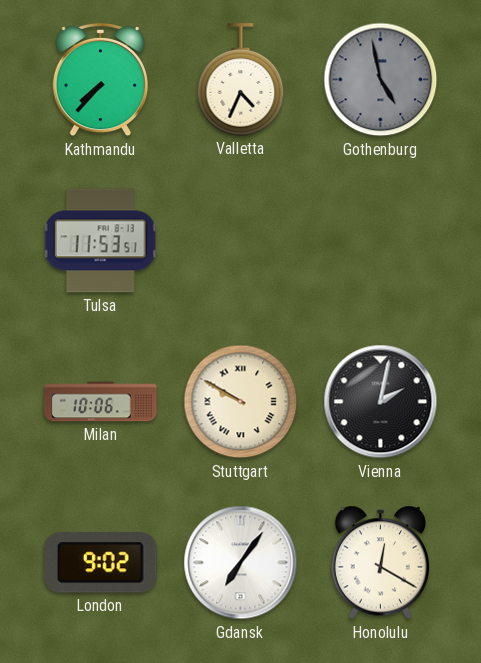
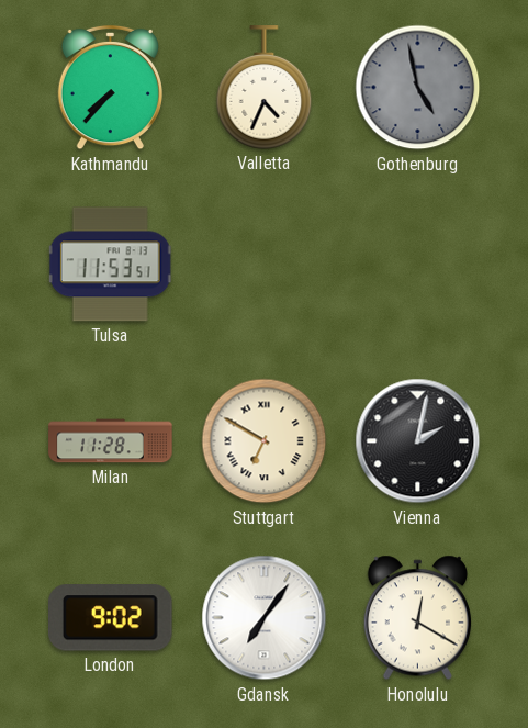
Milan: 10:06 -> 11:28 (111, 441)
Stuttgart: 9:50 -> 6:50 (265, 441)
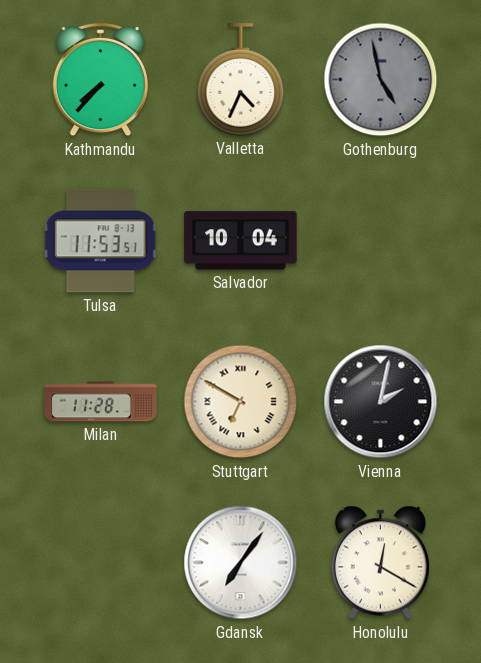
Salvador: none -> 10:04 (241, 241)
London: 9:02 -> none (111, 618)
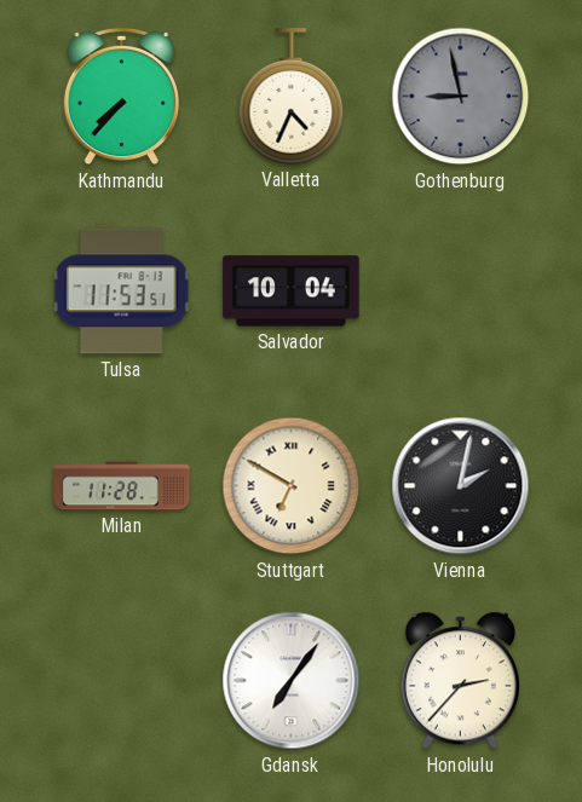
Gothenburg: 4:58 -> 8:58 (461, 97)
Honolulu: 12:20 -> 2:37 (460, 681)
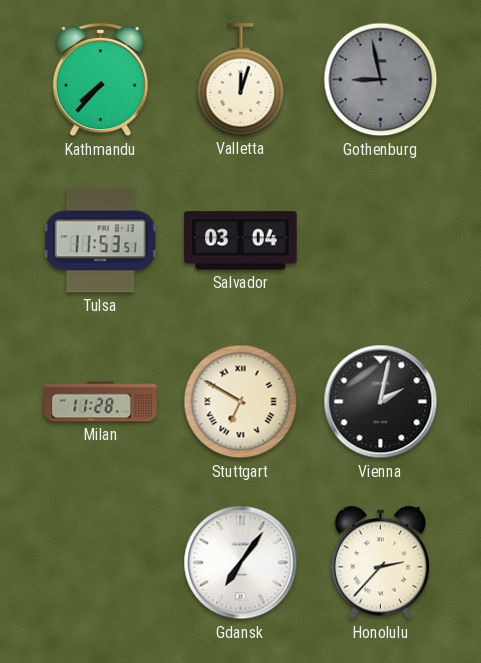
Valletta: 4:34 -> 12:03 (241, 80)
Salvador: 10:04 -> 03:04 (241, 241)
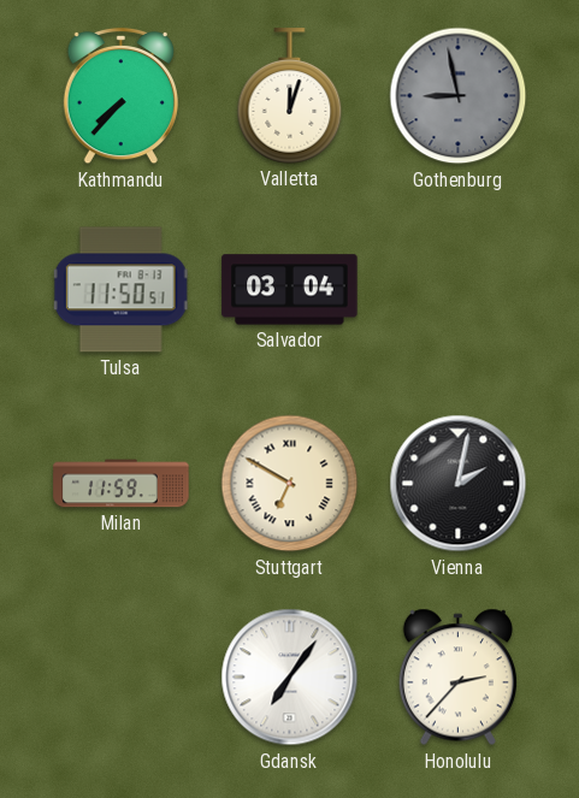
Tulsa: 11:53 -> 11:50 (122, 290)
Milan: 11:28 -> 11:59 (122, 484)
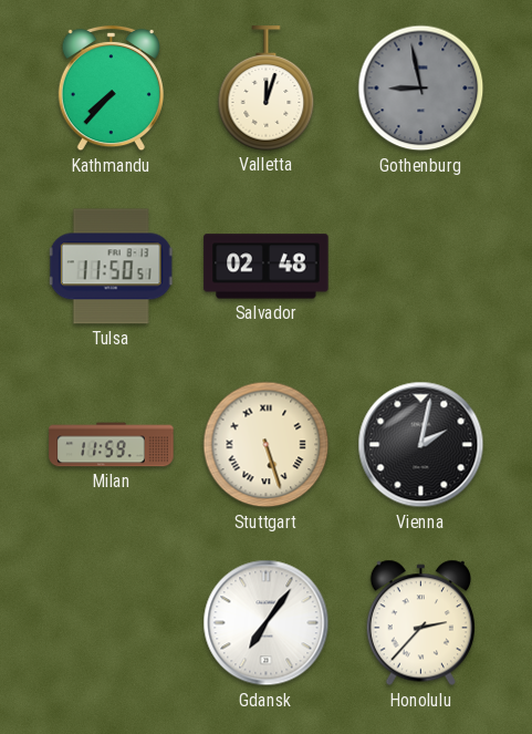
Salvador: 03:04 -> 02:48 (267, 267)
Stuttgart: 6:50 -> 5:27 (267, 445)
